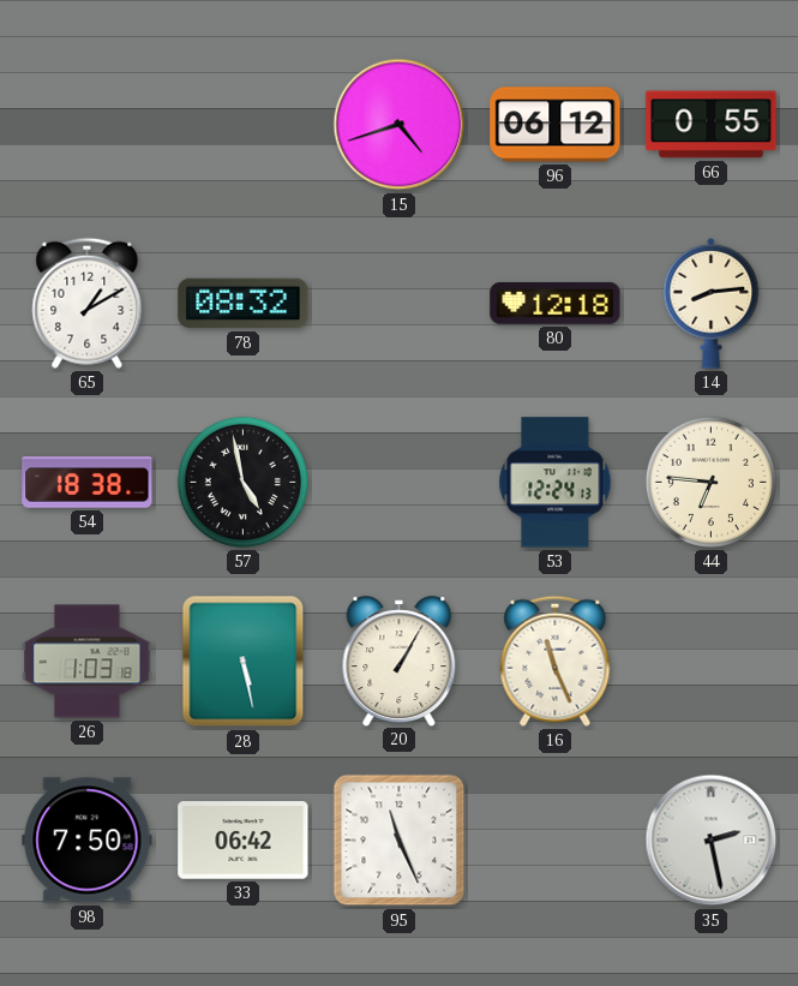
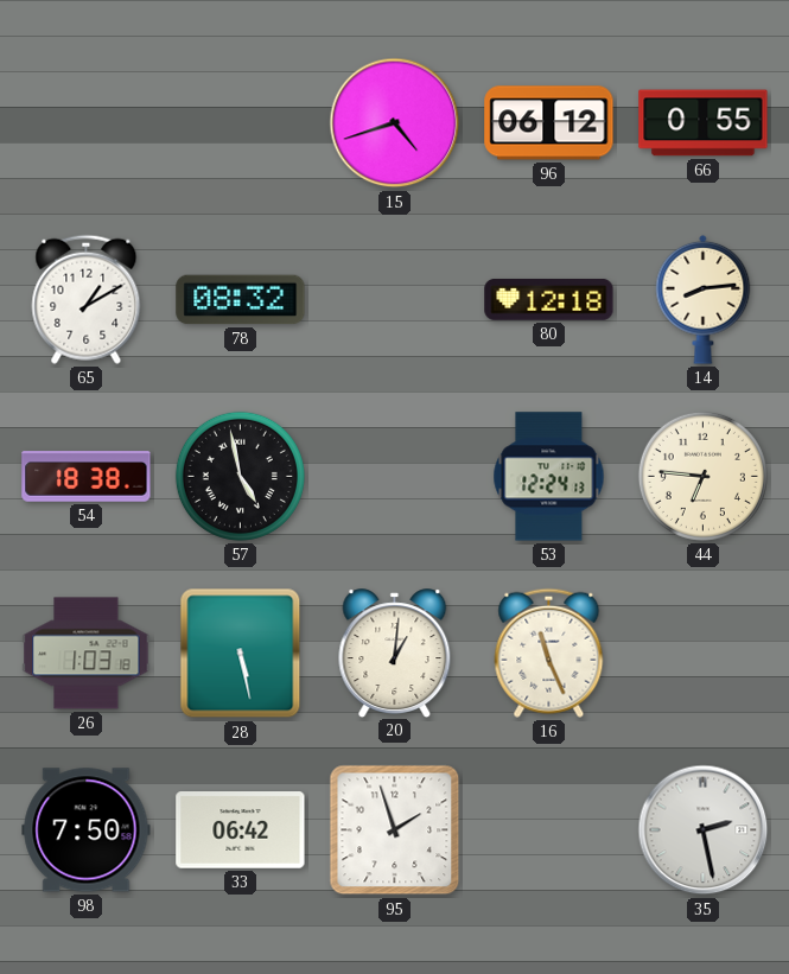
20: 1:05 -> 1:01 (395, 652)
95: 11:26 -> 1:57 (395, 830)
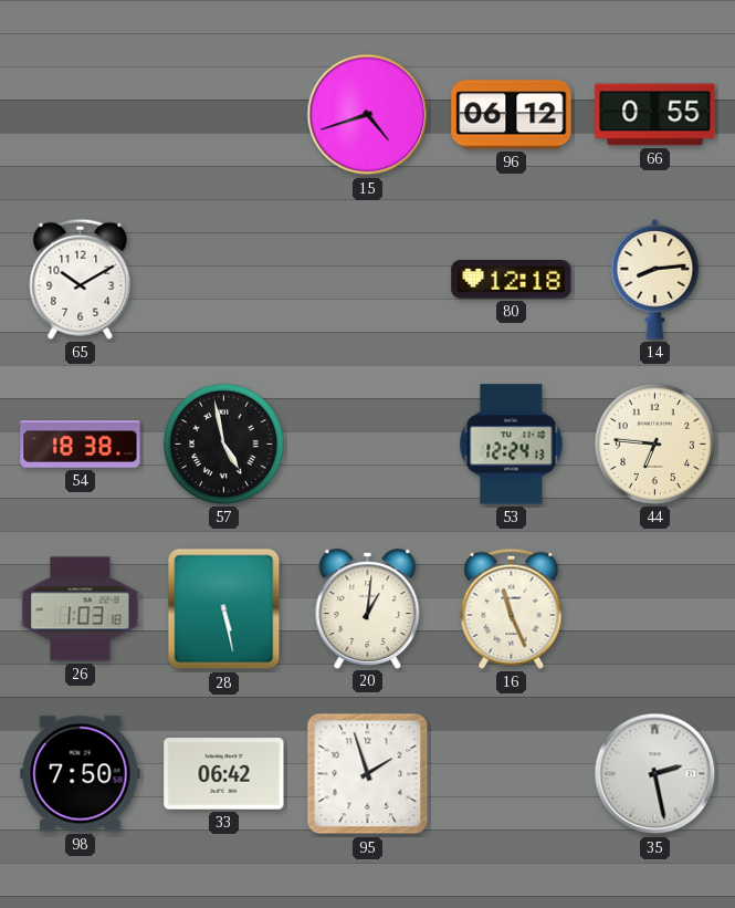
65: 1:10 -> 10:10 (81, 279)
78: 08:32 -> none (241, 300)
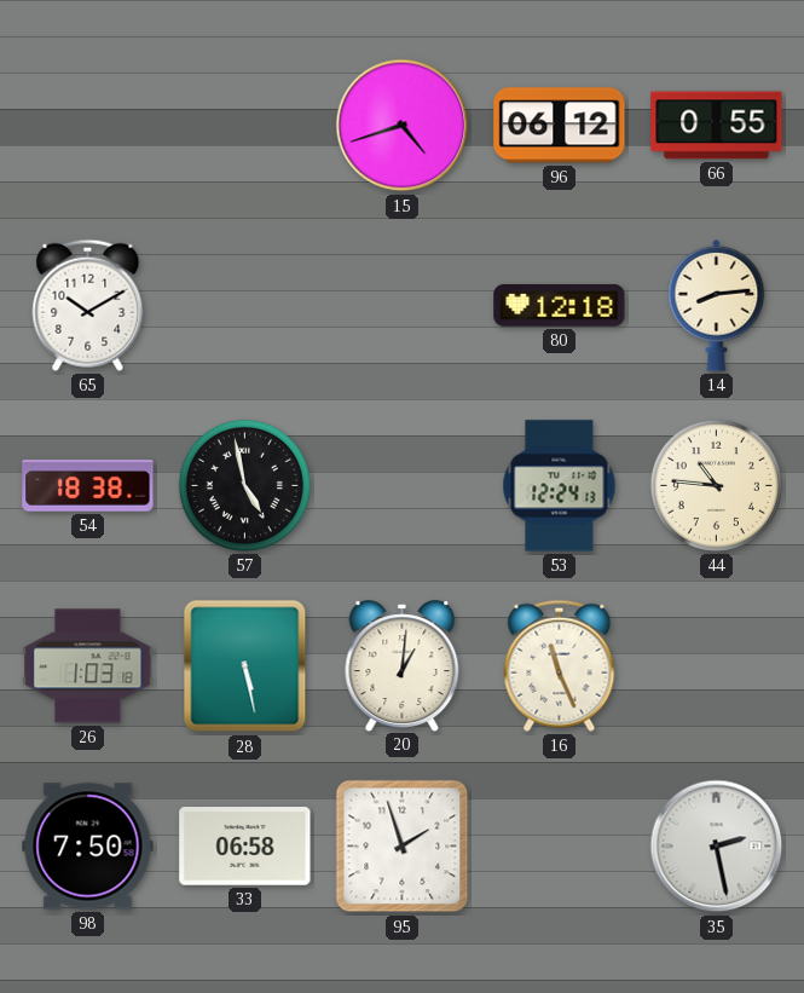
44: 6:46 -> 10:46 (716, 485)
33: 06:42 -> 06:58 (245, 847)
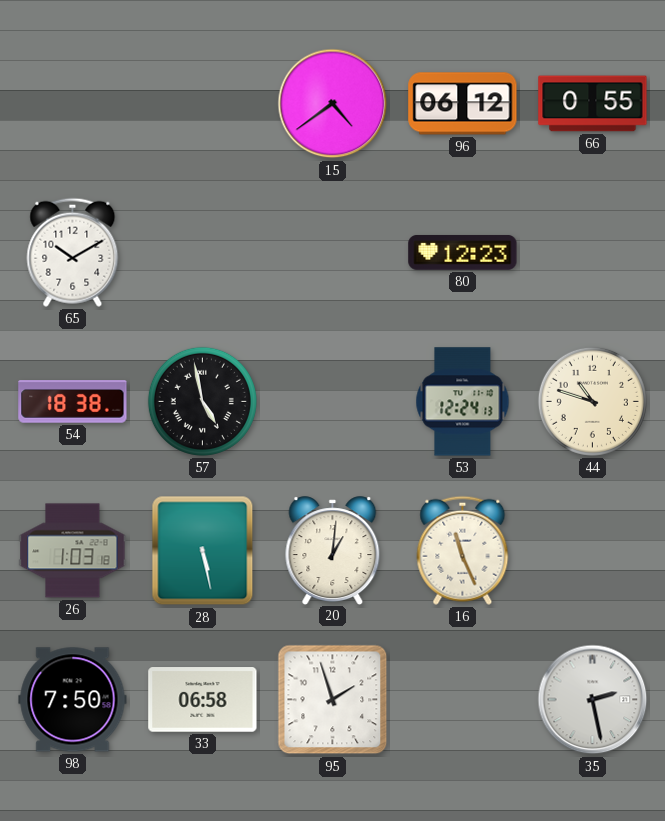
15: 4:42 -> 4:39 (333, 104)
80: 12:18 -> 12:23 (463, 252)
14: 8:14 -> none (717, 305)
44: 10:46 -> 10:48 (592, 401)
